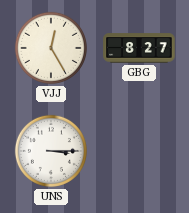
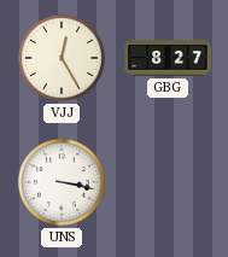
UNS: 3:15 -> 3:17 (62, 182)
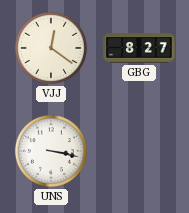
VJJ: 12:25 -> 12:21 (51, 48)
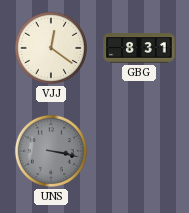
GBG: 8:27 -> 8:31 (139, 48)
UNS dial: white -> grey (51, 151)
